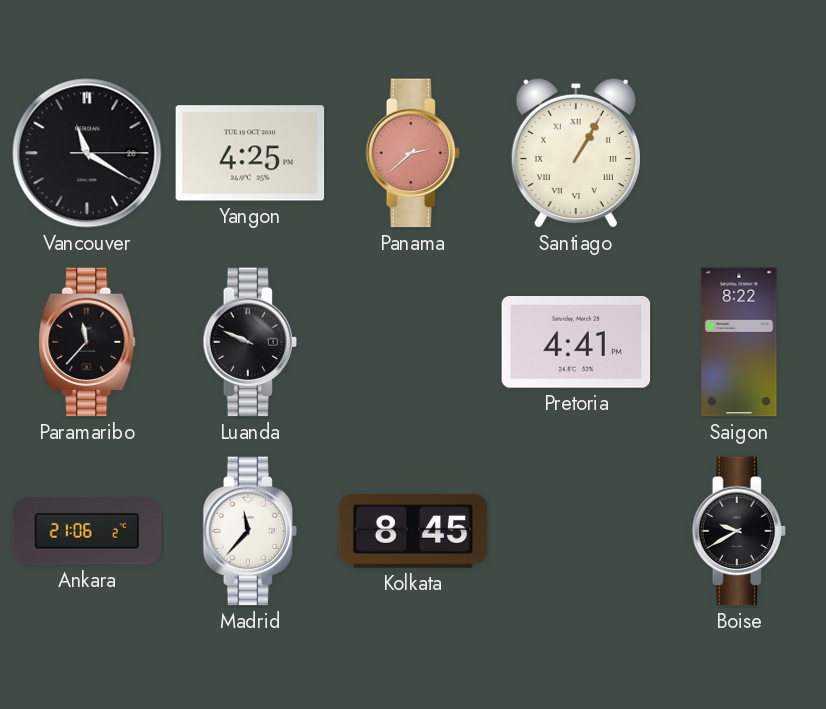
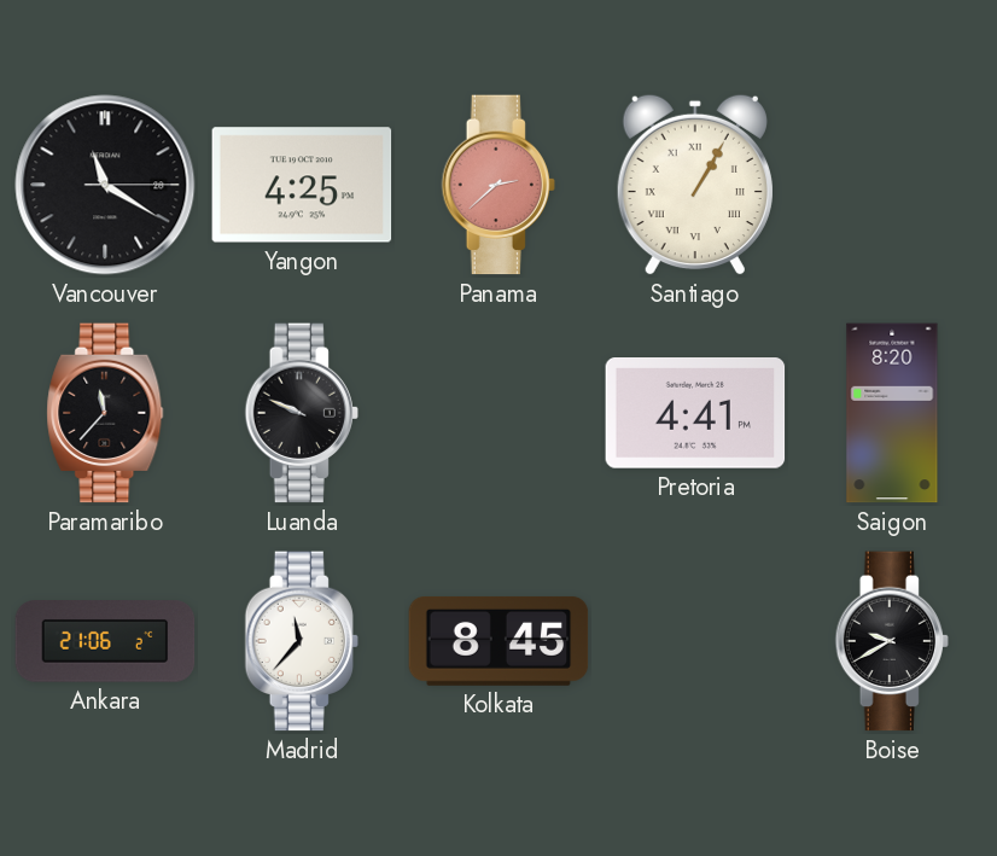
Saigon: 8:22 -> 8:20 (892, 413)
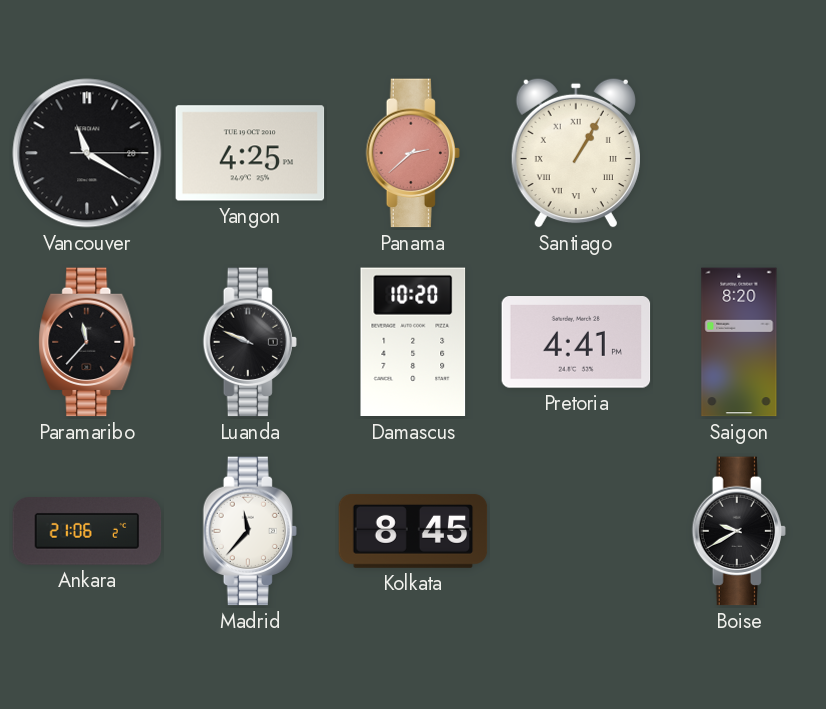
Damascus: none -> 10:20 (413, 342)
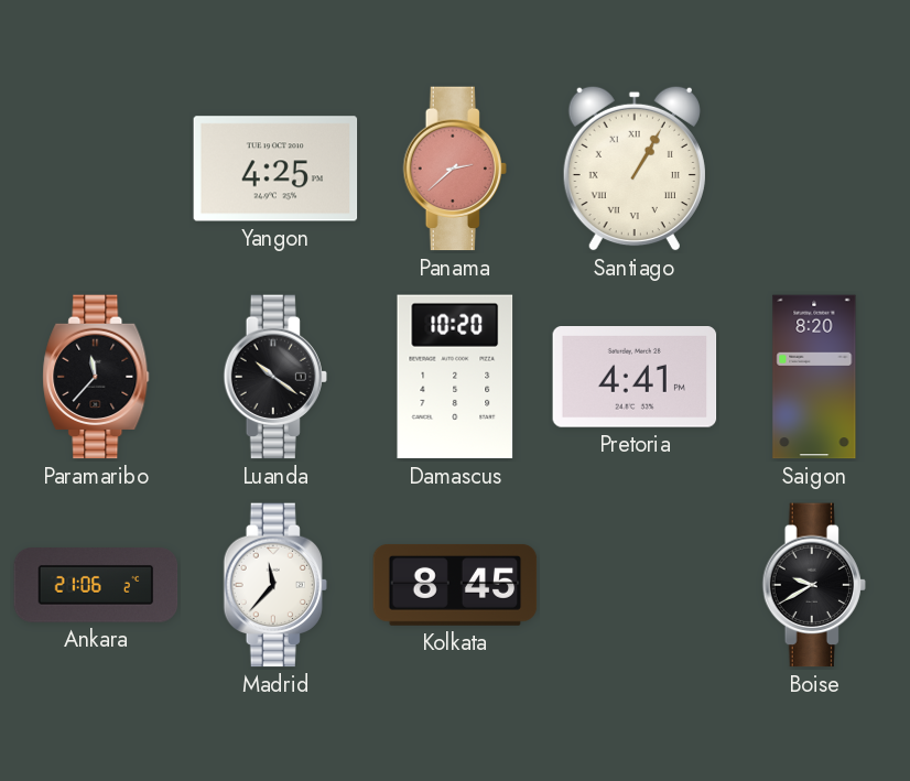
Vancouver: 11:20 -> none (87, 153)
Luanda: 9:49 -> 10:21 (275, 377)
